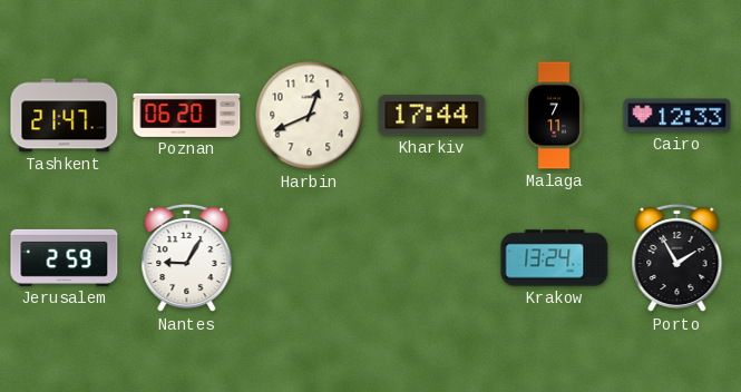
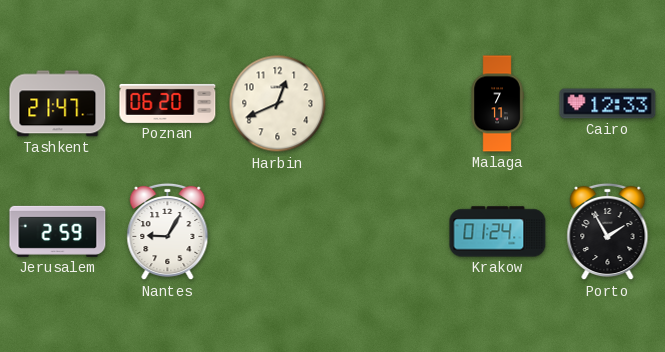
Kharkiv: 17:44 -> none (432, 116)
Krakow: 13:24 -> 01:24 (498, 232)
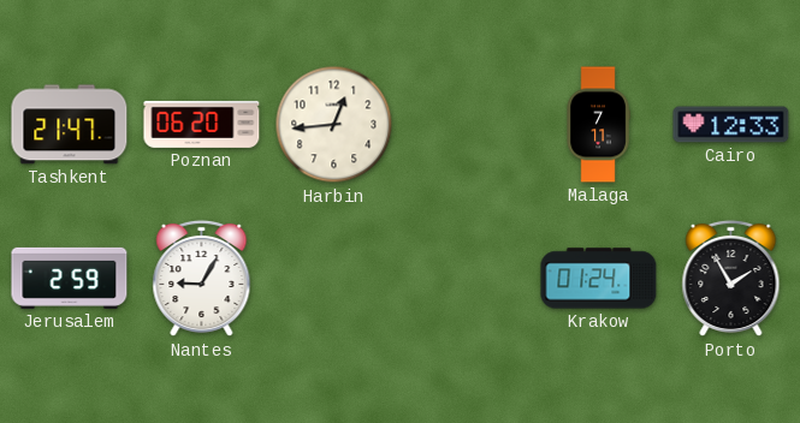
Harbin: 12:41 -> 12:44 (334, 125)
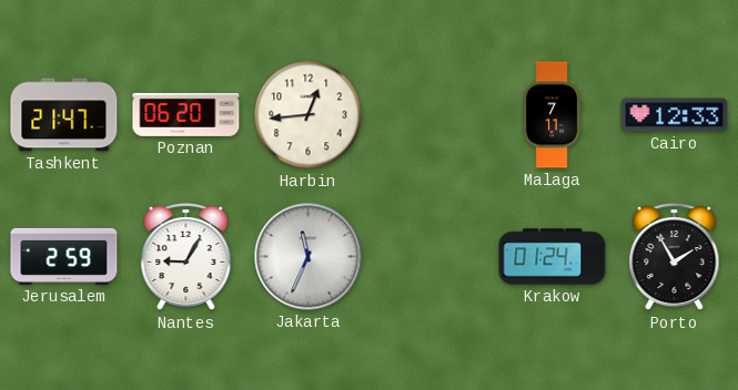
Jakarta: none -> 11:34 (309, 257)
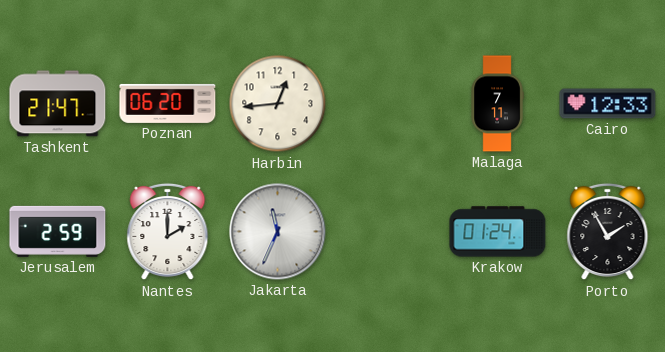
Nantes: 9:05 -> 2:00 (168, 232)
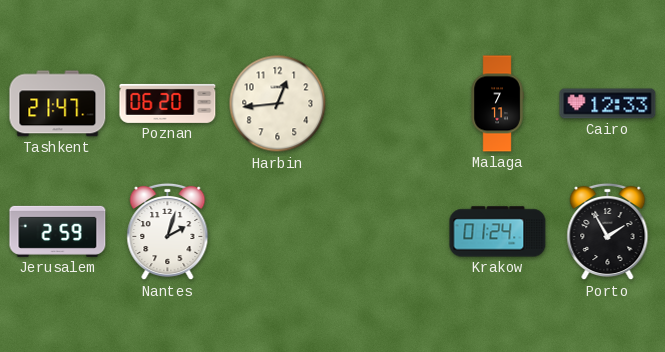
Nantes: 2:00 -> 2:03 (168, 232)
Jakarta: 11:34 -> none (278, 232)
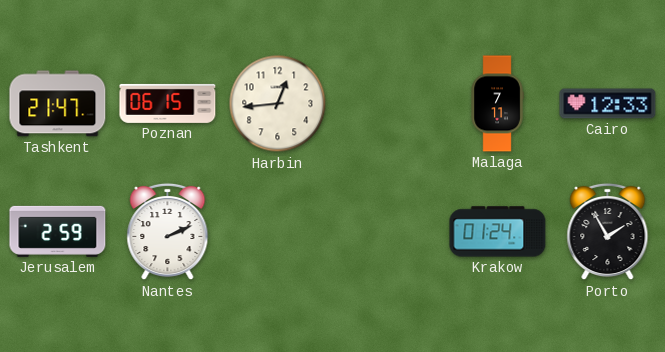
Poznan: 06:20 -> 06:15 (168, 103)
Nantes: 2:03 -> 2:11 (168, 232)
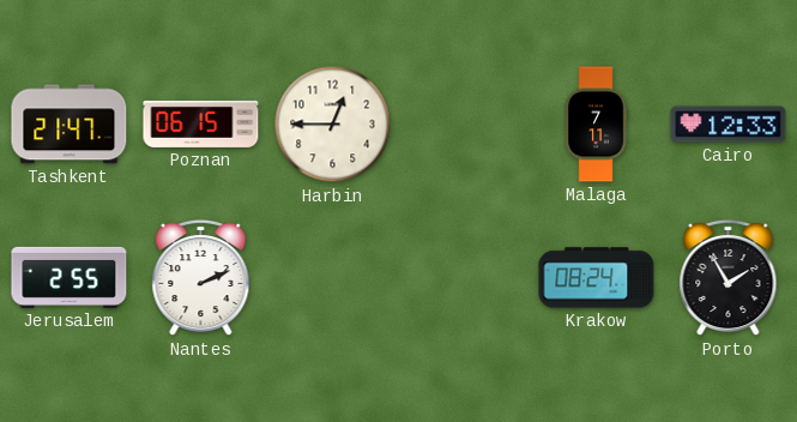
Harbin: 12:44 -> 12:45 (333, 125)
Jerusalem: 2:59 -> 2:55 (70, 277)
Krakow: 01:24 -> 08:24 (597, 278)
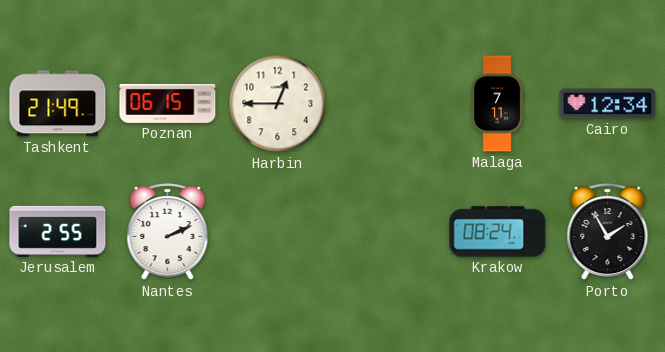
Tashkent: 21:47 -> 21:49 (58, 104)
Cairo: 12:33 -> 12:34 (608, 104)
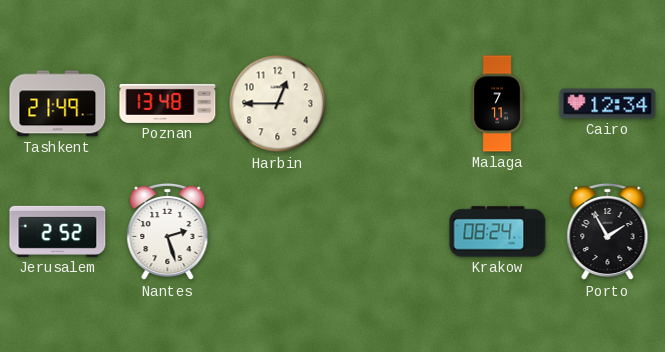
Poznan: 06:15 -> 13:48 (168, 103)
Jerusalem: 2:55 -> 2:52 (58, 231)
Nantes: 2:11 -> 2:27 (168, 232)
